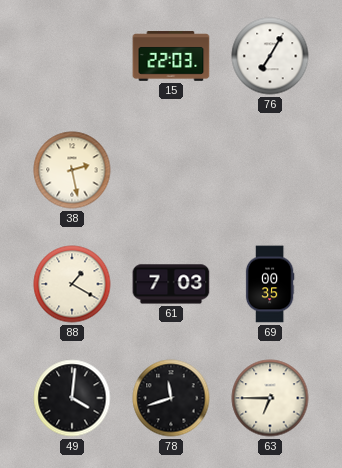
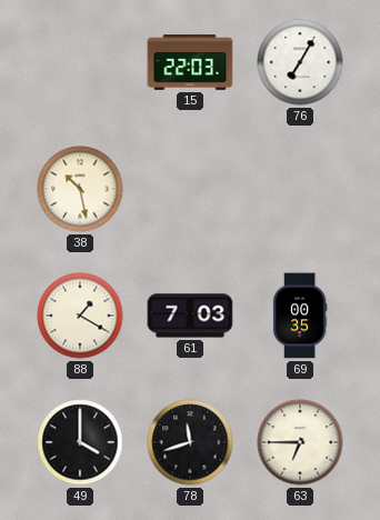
38: 2:28 -> 10:28 (80, 189)
49: 4:01 -> 4:00 (80, 442)
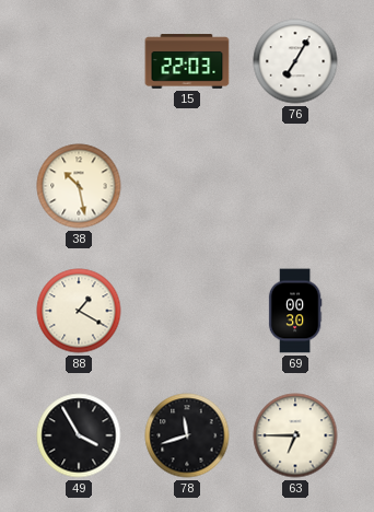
61: 7:03 -> none (190, 316)
69: 00:35 -> 00:30 (295, 311)
49: 4:00 -> 3:55 (79, 435)
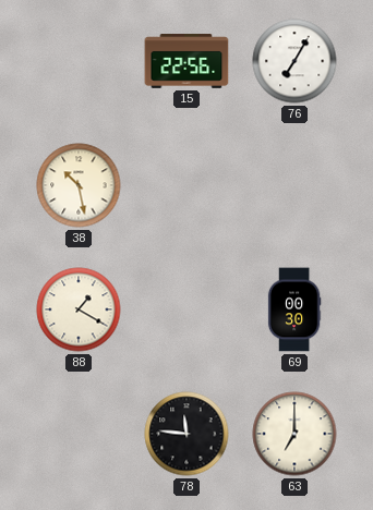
15: 22:03 -> 22:56 (186, 61)
49: 3:55 -> none (79, 435)
78: 11:42 -> 11:46 (186, 434)
63: 6:45 -> 7:00 (294, 434)
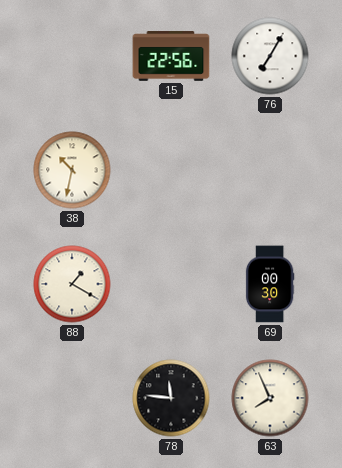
38: 10:28 -> 10:32 (72, 170)
63: 7:00 -> 7:56 (270, 398)
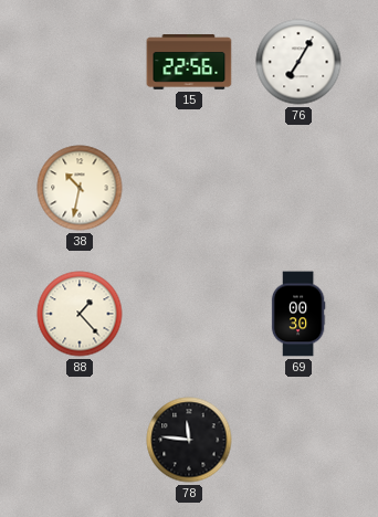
88: 1:20 -> 1:23 (80, 314)
63: 7:56 -> none (270, 398)
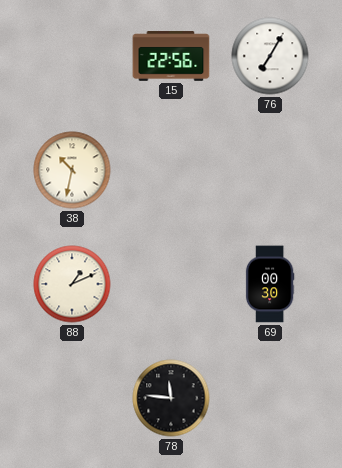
88: 1:23 -> 1:11 (72, 284)
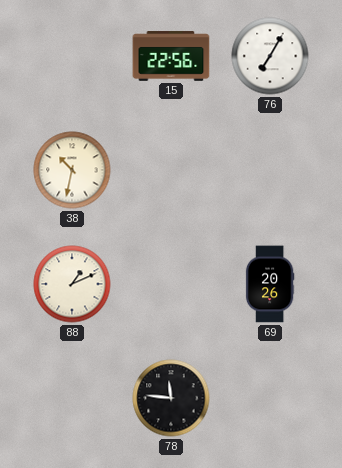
69: 00:30 -> 20:26 (270, 284)
